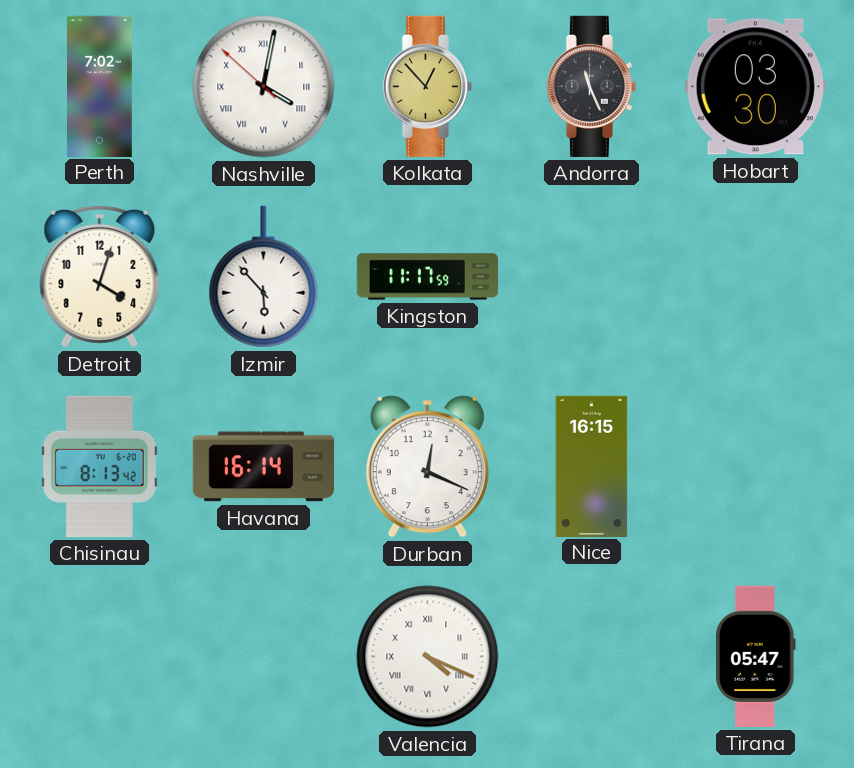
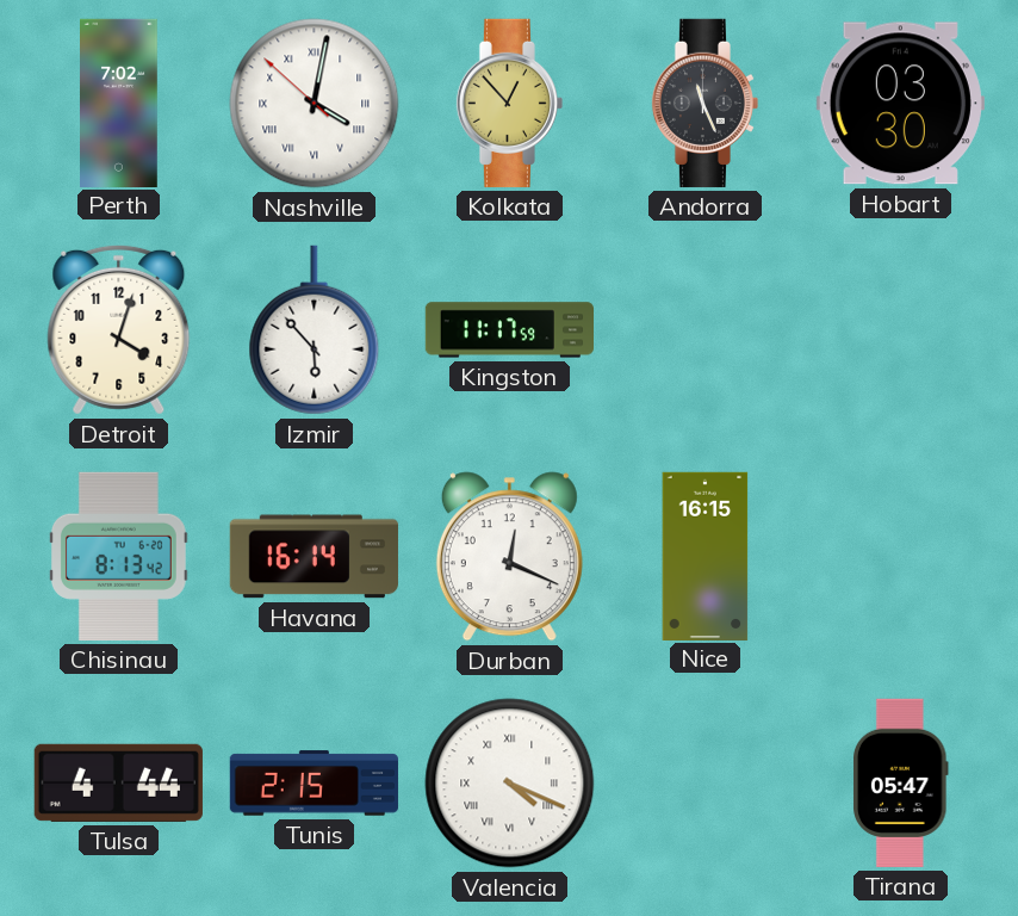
Tulsa: none -> 4:44 (118, 782)
Tunis: none -> 2:15 (314, 784)
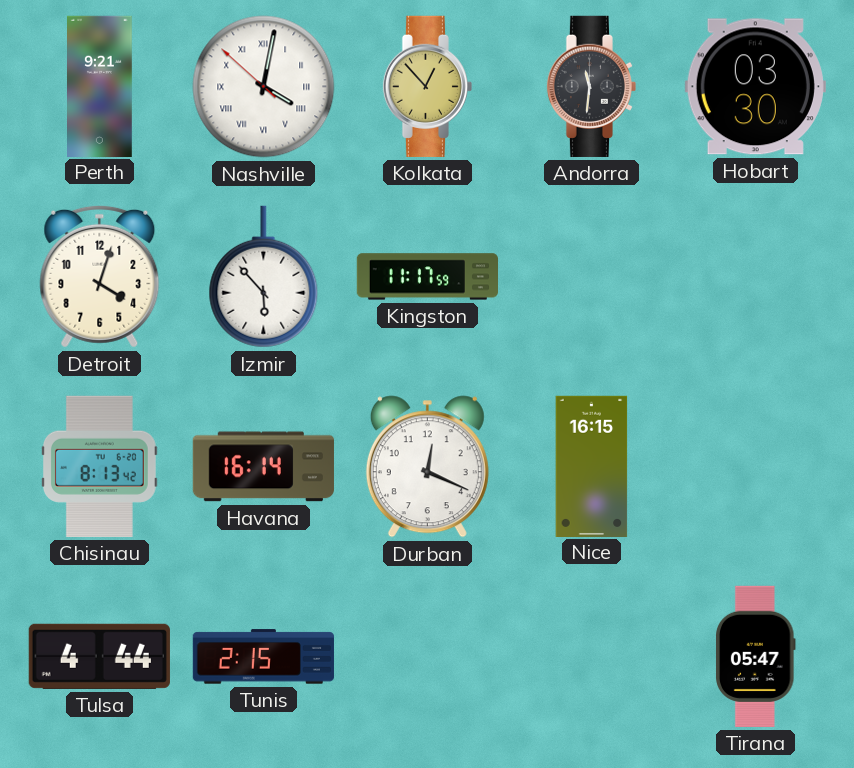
Perth: 7:02 -> 9:21 (100, 86)
Andorra: 11:26 -> 11:31 (591, 86)
Valencia: 4:19 -> none (510, 784)
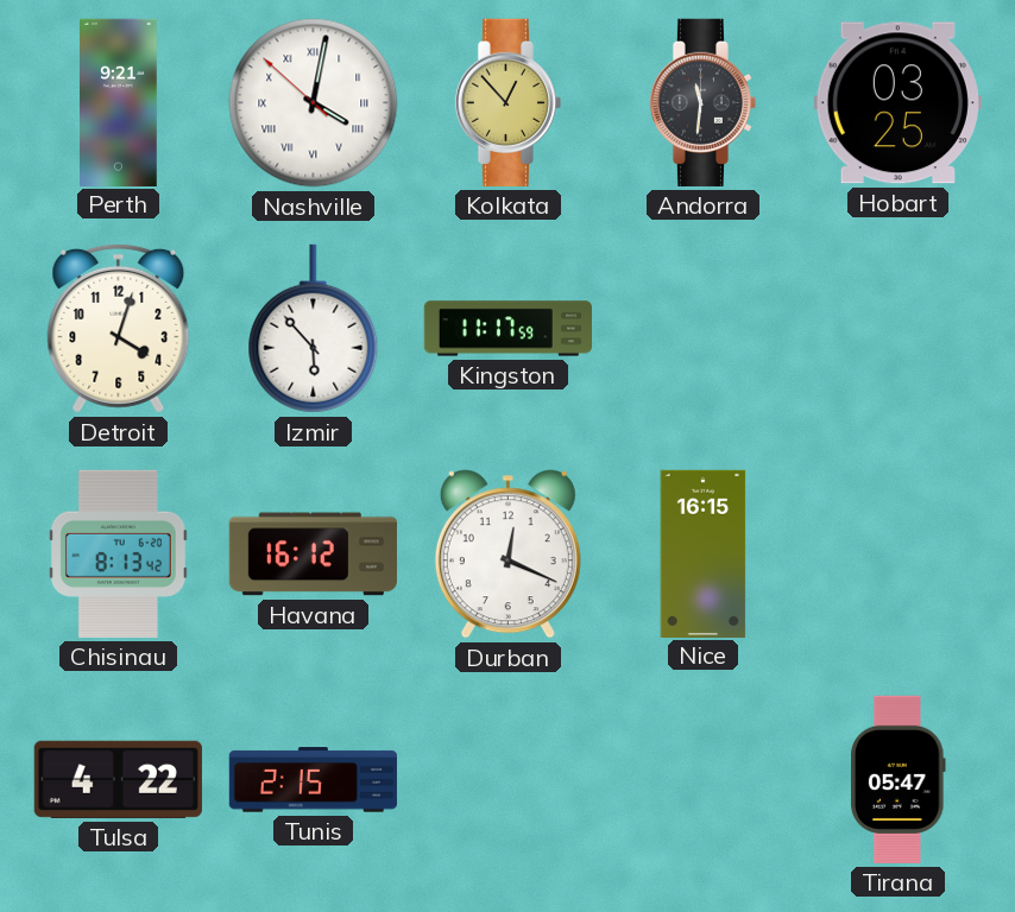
Hobart: 03:30 -> 03:25 (897, 103)
Havana: 16:14 -> 16:12 (313, 555)
Tulsa: 4:44 -> 4:22 (118, 779)
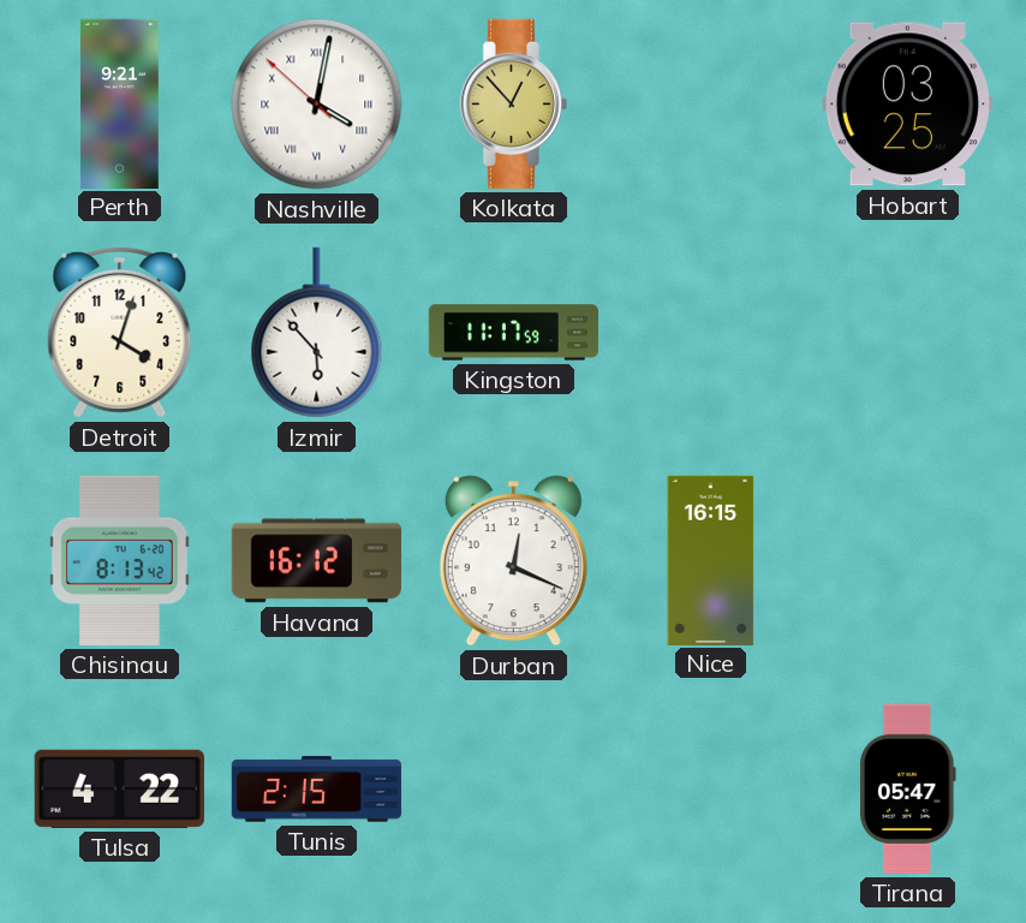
Andorra: 11:31 -> none (702, 102)
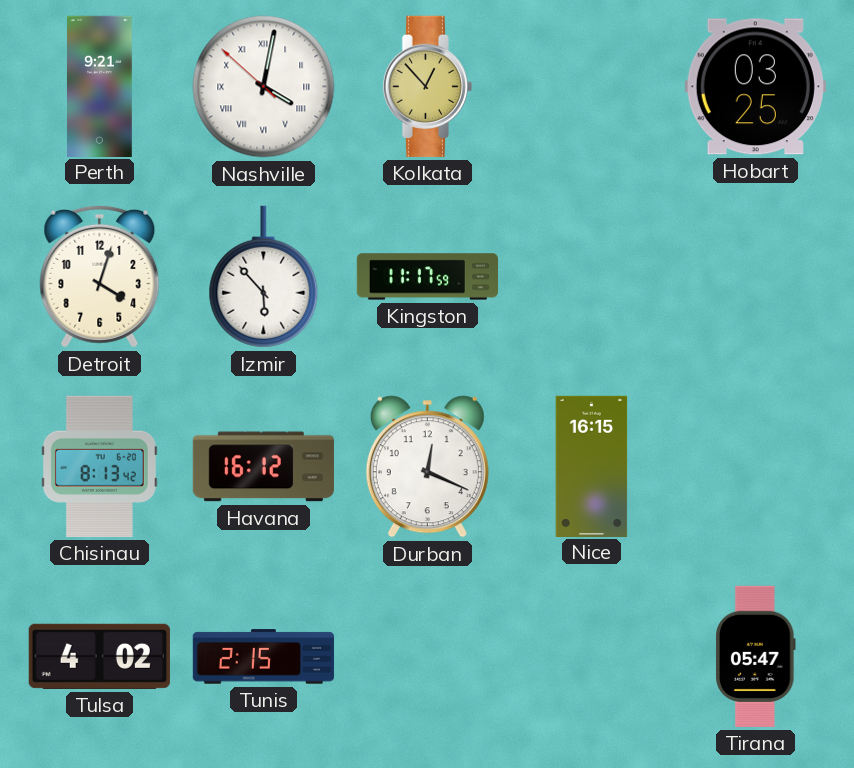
Tulsa: 4:22 -> 4:02 (99, 656)
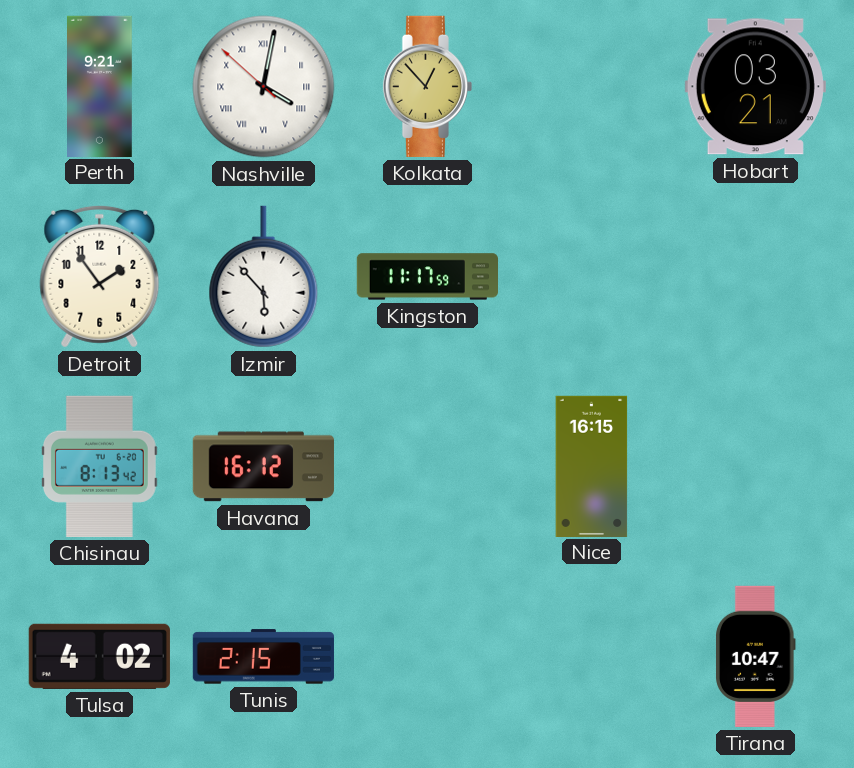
Hobart: 03:25 -> 03:21 (755, 87)
Detroit: 4:03 -> 1:54 (100, 276)
Durban: 12:19 -> none (427, 467)
Tirana: 05:47 -> 10:47 (756, 656)
